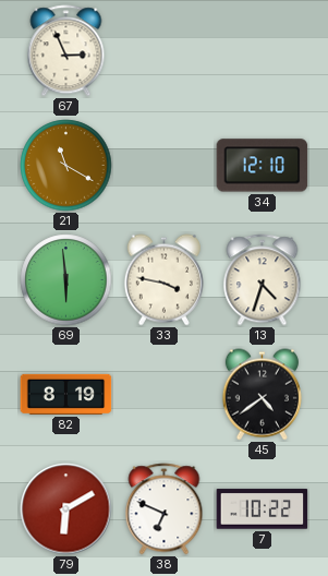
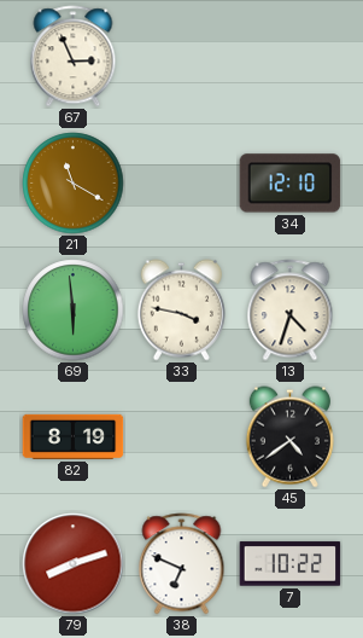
79: 6:10 -> 8:12 (74, 564)
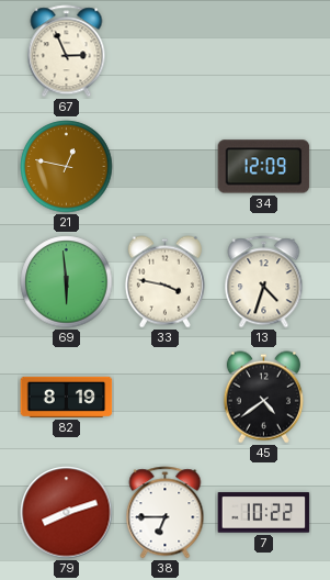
21: 11:20 -> 12:47 (67, 167)
34: 12:10 -> 12:09 (264, 167)
38: 6:49 -> 6:45 (166, 513)
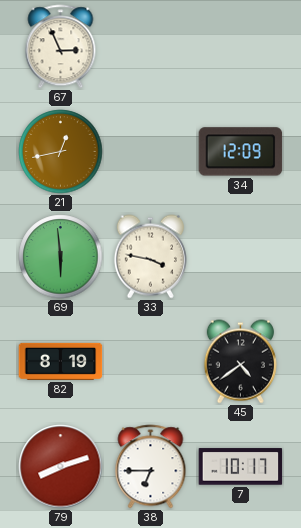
21: 12:47 -> 12:43 (61, 152)
13: 4:33 -> none (264, 282)
7: 10:22 -> 10:17 (241, 467)
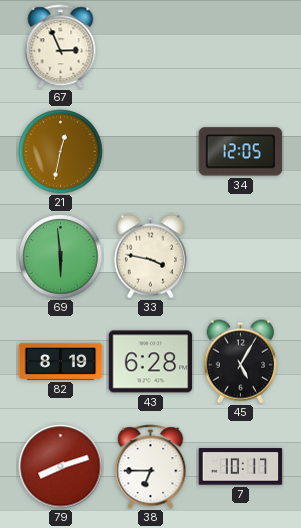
21: 12:43 -> 12:32 (61, 152)
34: 12:09 -> 12:05 (241, 152)
43: none -> 6:28 (151, 362)
45: 4:39 -> 5:05 (240, 362)
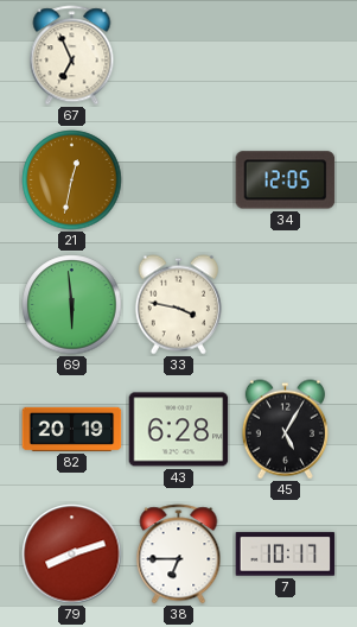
67: 2:56 -> 6:56 (72, 56)
82: 8:19 -> 20:19 (72, 429)
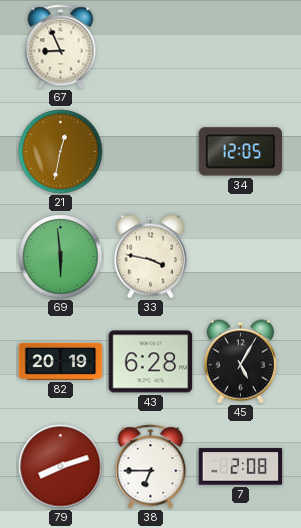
67: 6:56 -> 8:56 (61, 47)
7: 10:17 -> 2:08 (241, 467)
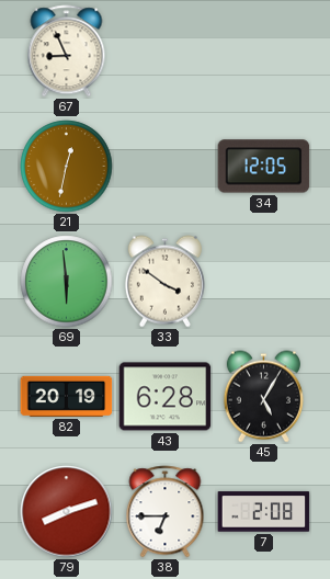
33: 3:47 -> 3:51 (164, 282)
